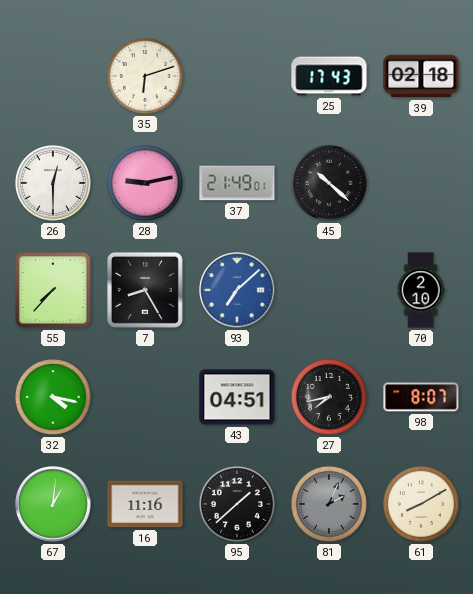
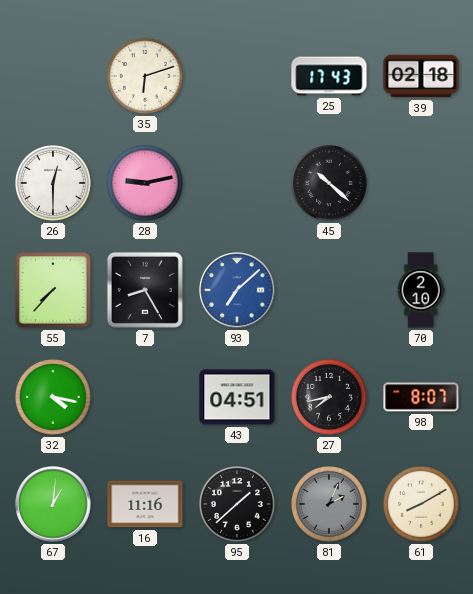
37: 21:49 -> none (237, 183)
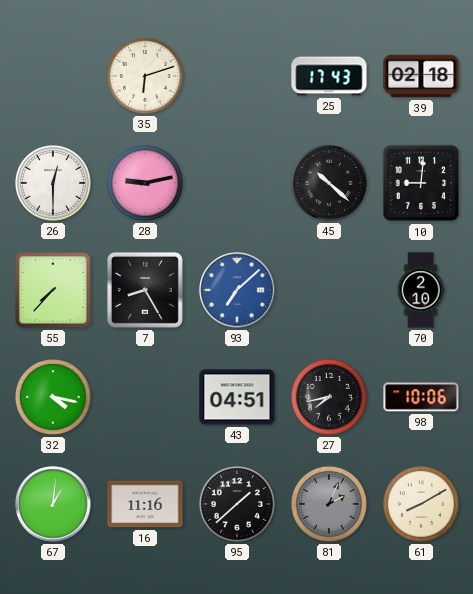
10: none -> 9:01 (421, 183)
98: 8:07 -> 10:06 (421, 397)
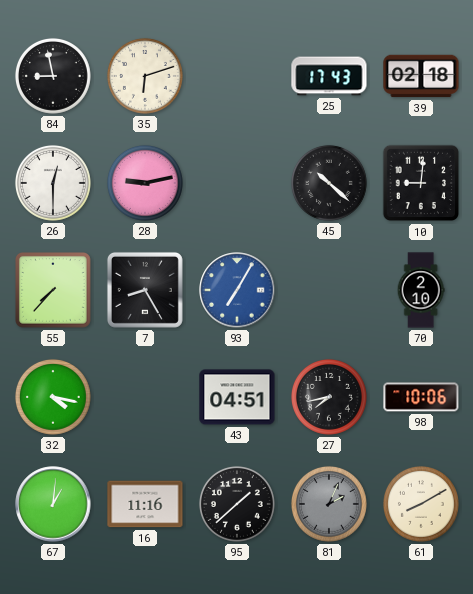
84: none -> 8:58 (53, 76)
93: 7:08 -> 7:05 (237, 290)
